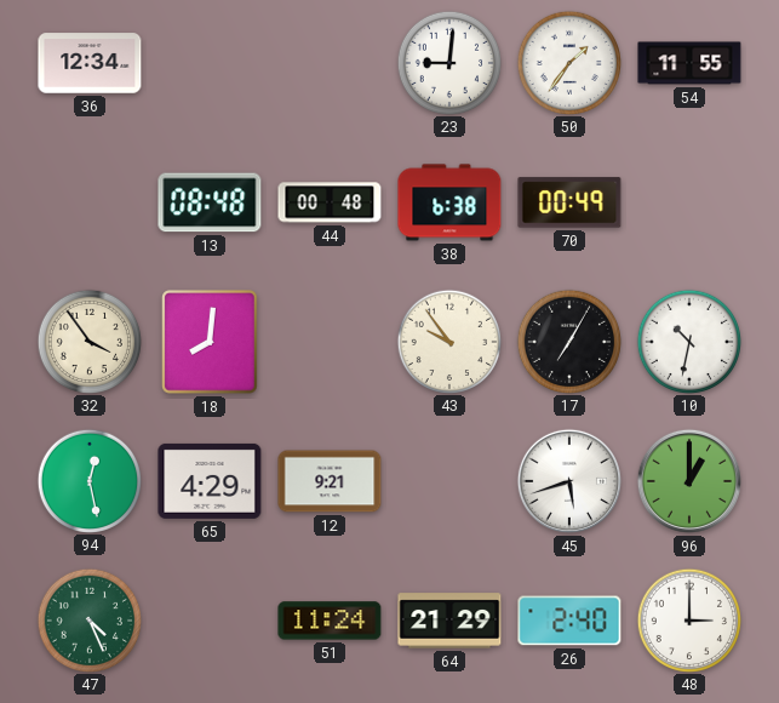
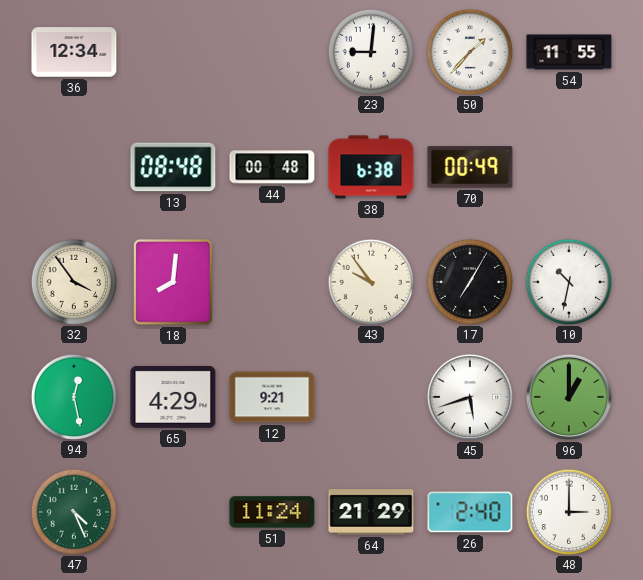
50: 1:36 -> 1:37 (469, 51)
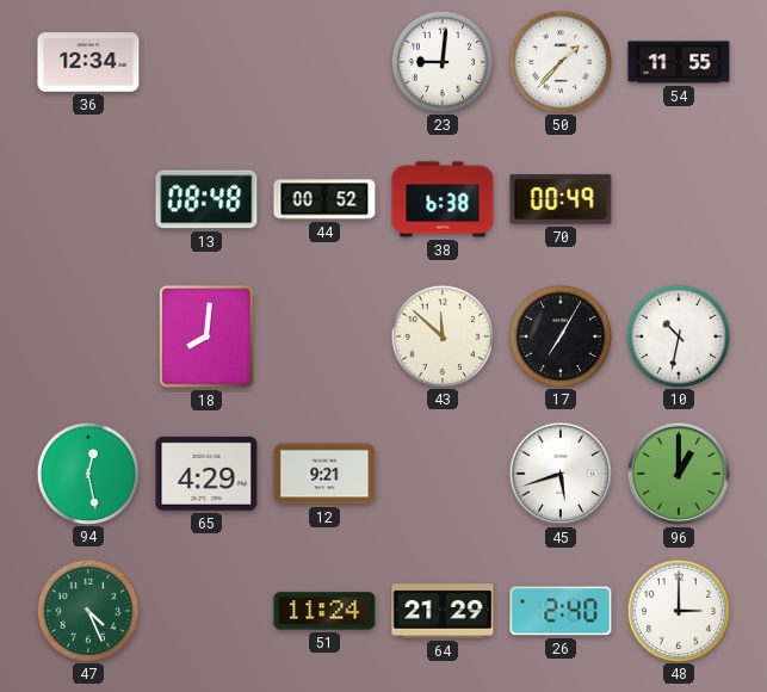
44: 00:48 -> 00:52 (324, 199)
32: 3:54 -> none (73, 281)
43: 9:54 -> 11:52 (441, 335)
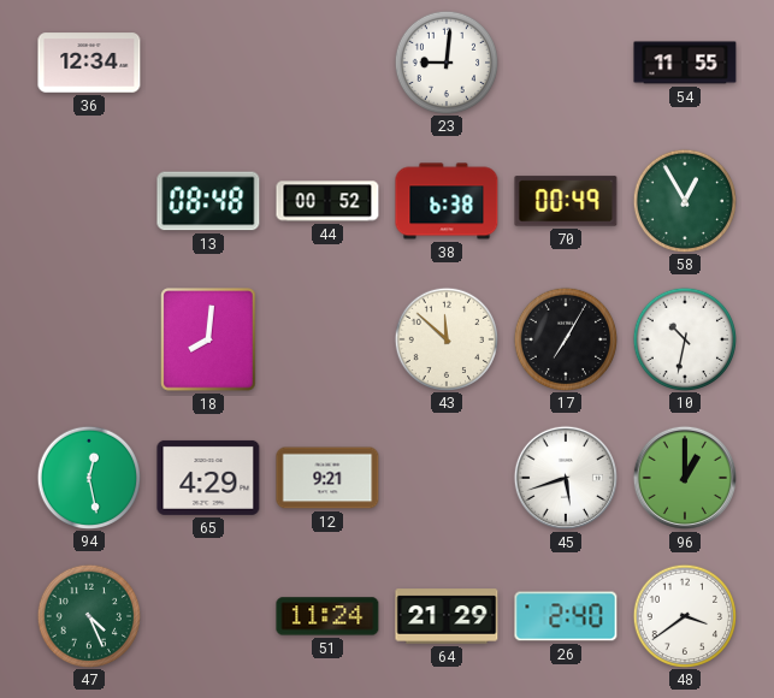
50: 1:37 -> none (559, 61)
58: none -> 12:55 (684, 200)
48: 3:00 -> 3:39 (684, 615)
